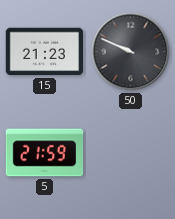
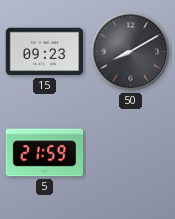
15: 21:23 -> 09:23 (45, 52)
50: 9:49 -> 8:10 (131, 52)
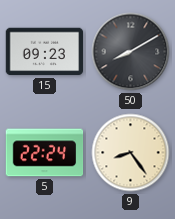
5: 21:59 -> 22:24 (45, 153)
9: none -> 8:24 (131, 153)
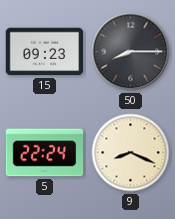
50: 8:10 -> 8:15 (131, 52)
9: 8:24 -> 8:19 (131, 153)
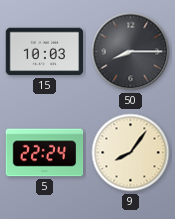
15: 09:23 -> 10:03 (45, 52)
9: 8:19 -> 8:06 (131, 153)
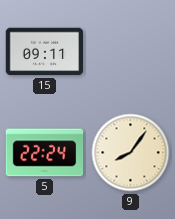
15: 10:03 -> 09:11 (45, 52)
50: 8:15 -> none (131, 52)
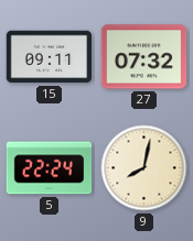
27: none -> 07:32 (144, 57)
9: 8:06 -> 8:02 (144, 168)
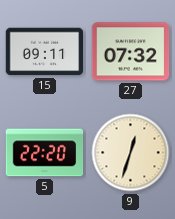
5: 22:24 -> 22:20 (45, 153)
9: 8:02 -> 12:33 (131, 153)
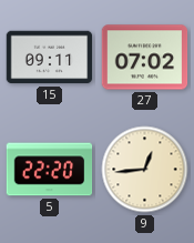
27: 07:32 -> 07:02 (145, 58)
9: 12:33 -> 12:44 (145, 170)
